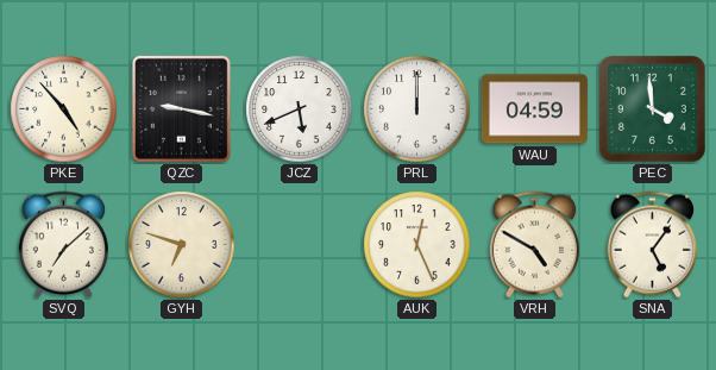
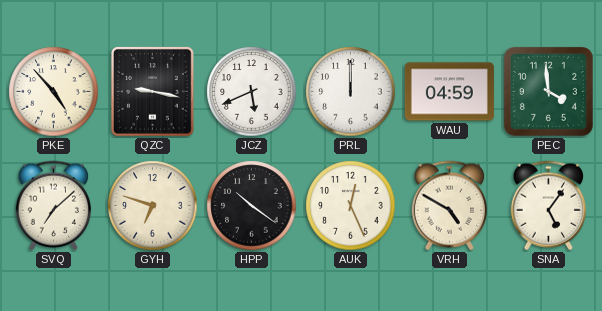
HPP: none -> 10:21 (252, 206)
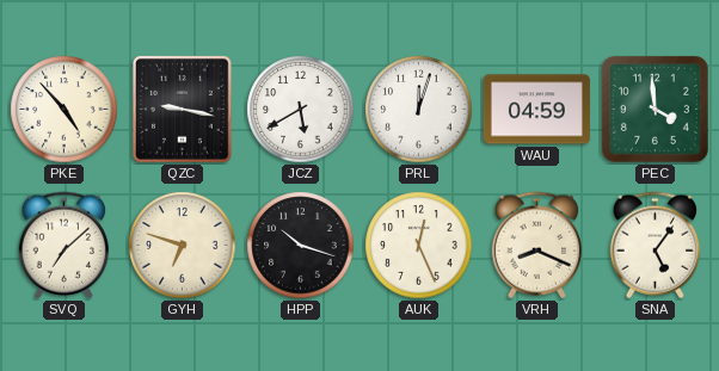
JCZ: 5:41 -> 5:40 (301, 110)
PRL: 12:00 -> 12:03 (419, 110)
HPP: 10:21 -> 10:18 (301, 246)
VRH: 4:50 -> 8:19 (536, 246)
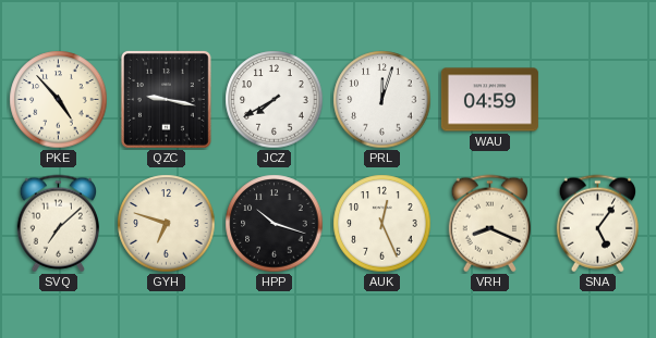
JCZ: 5:40 -> 7:40 (275, 100)
PEC: 3:59 -> none (655, 109)
